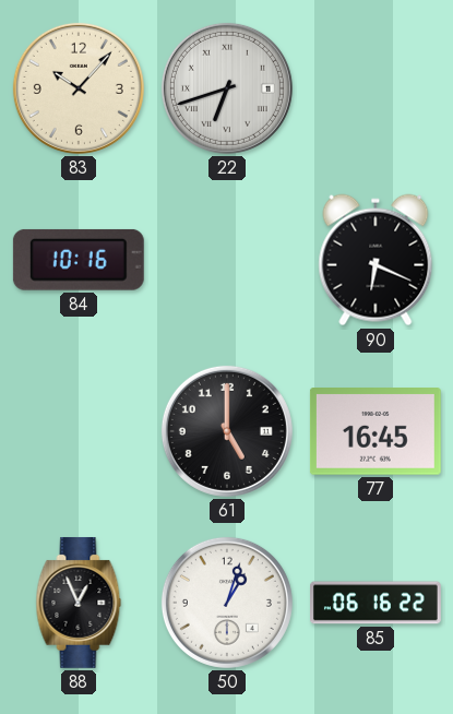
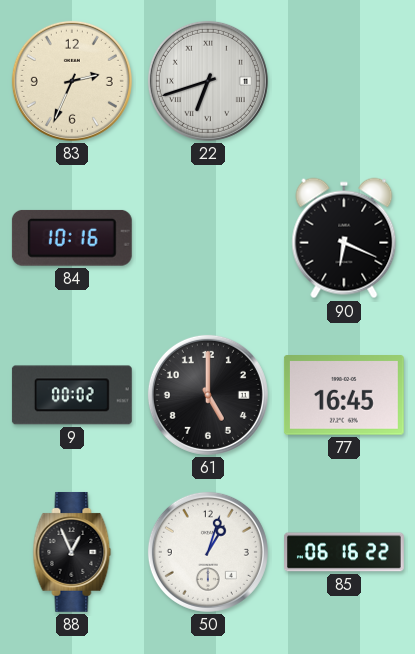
83: 10:07 -> 2:34 (72, 81)
9: none -> 00:02 (72, 395)
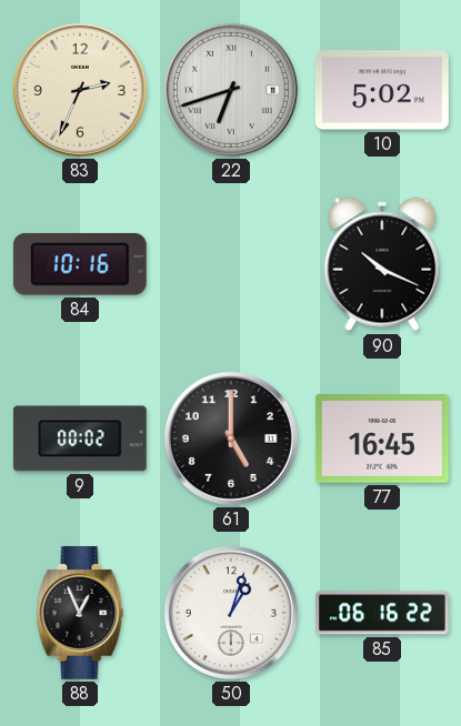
10: none -> 5:02 (382, 90)
90: 6:19 -> 10:19 (382, 264)
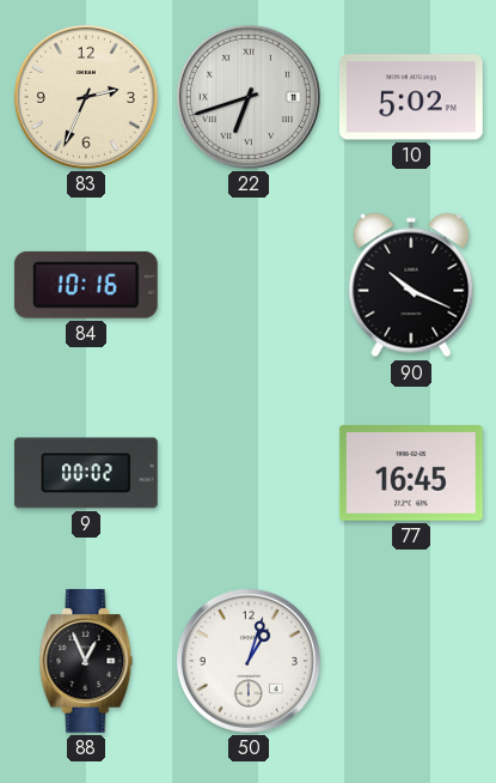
61: 5:00 -> none (231, 438)
85: 06:16 -> none (383, 613)
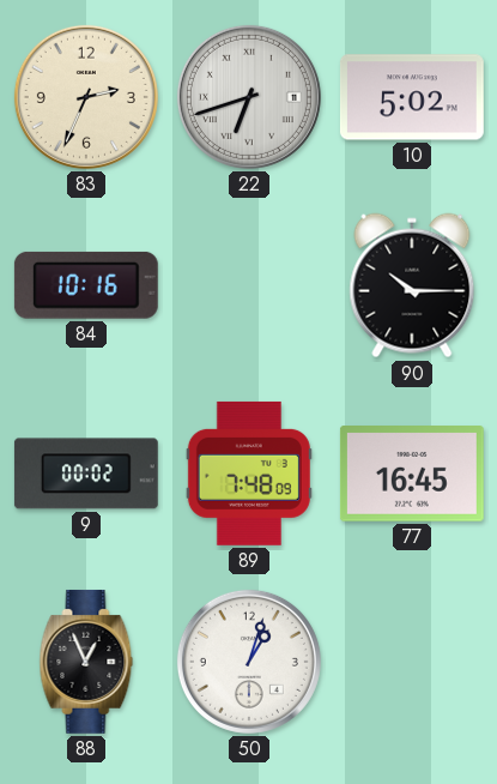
90: 10:19 -> 10:15 (412, 285)
89: none -> 7:48 (249, 474)
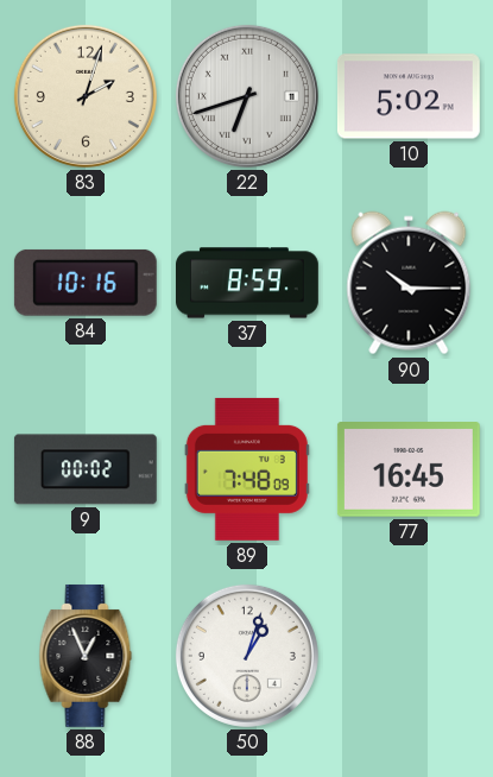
83: 2:34 -> 2:03 (86, 96)
37: none -> 8:59 (248, 283)
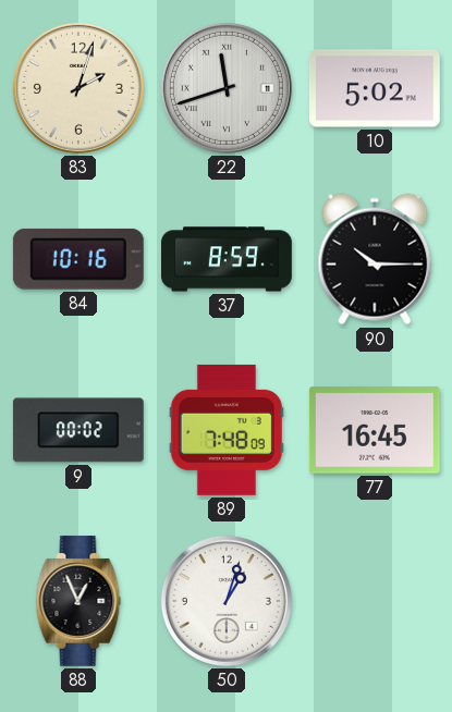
22: 6:42 -> 11:42 (227, 88)
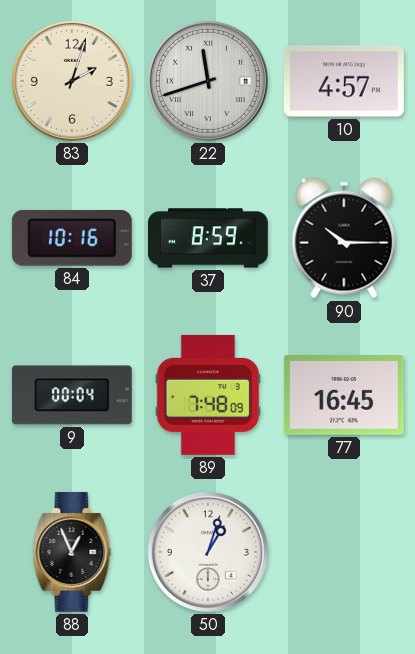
10: 5:02 -> 4:57 (344, 81)
9: 00:02 -> 00:04 (72, 395)
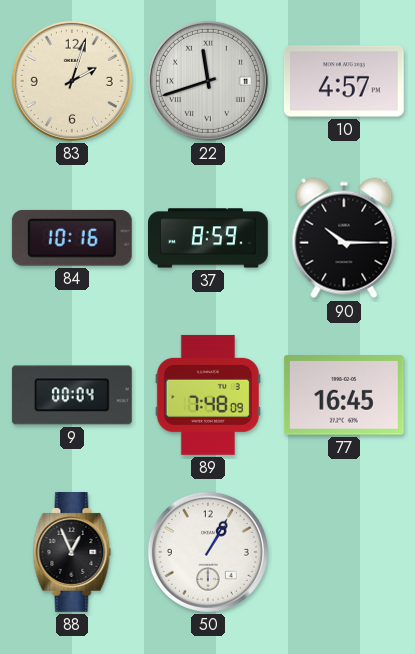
50: 1:03 -> 1:05 (208, 552)
